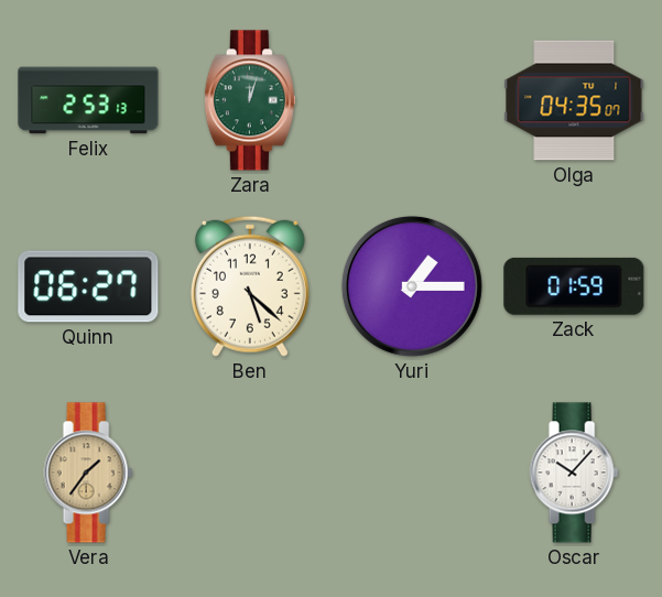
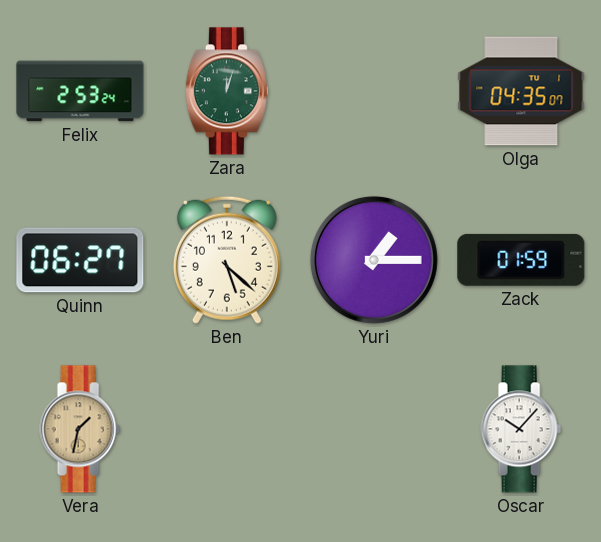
Felix: 2:53:13 -> 2:53:24 (80, 91)
Vera: 1:36 -> 1:32 (80, 429)
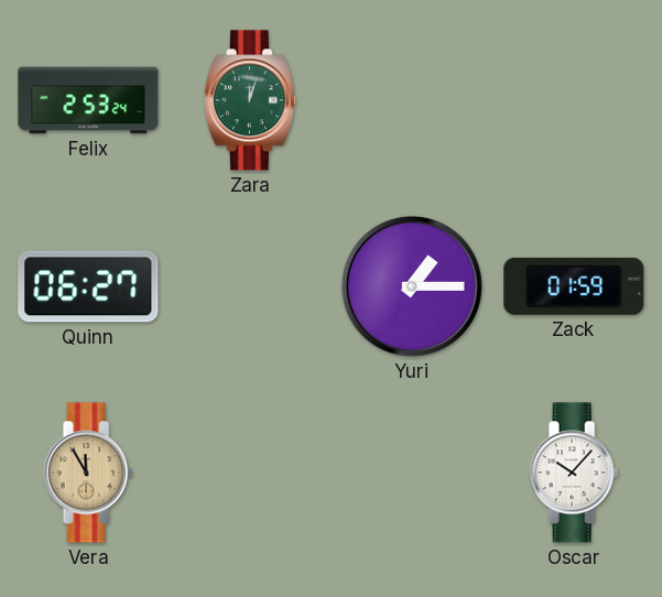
Olga: 04:35 -> none (521, 91)
Ben: 5:22 -> none (227, 260)
Vera: 1:32 -> 11:55 (88, 473)
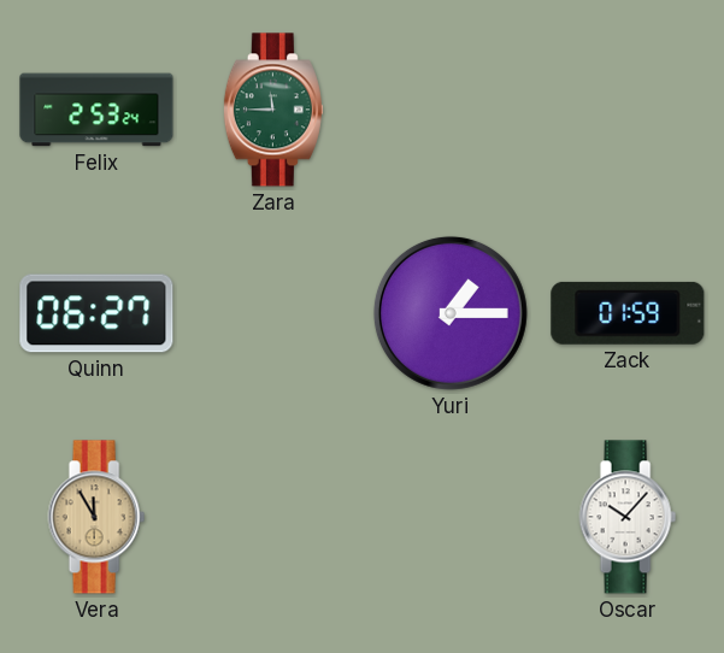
Zara: 12:03 -> 11:45 (273, 110)
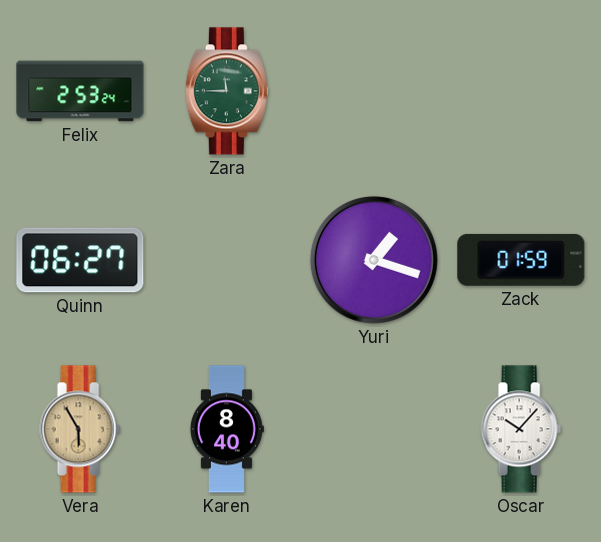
Yuri: 1:15 -> 1:18 (374, 260)
Vera: 11:55 -> 5:55 (80, 429)
Karen: none -> 8:40 (226, 429)
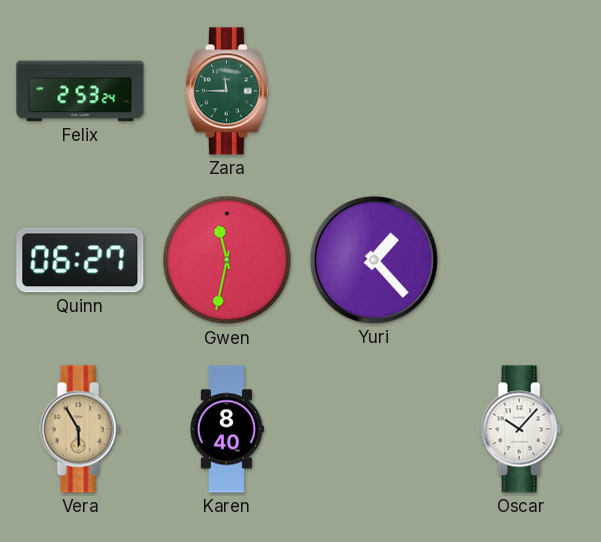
Gwen: none -> 11:32 (227, 260)
Yuri: 1:18 -> 1:23 (374, 260)
Zack: 01:59 -> none (521, 260)
